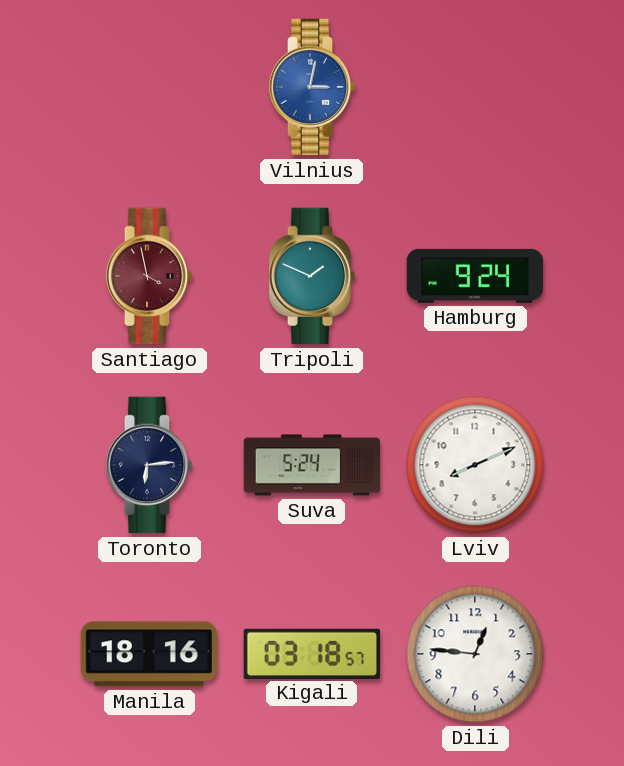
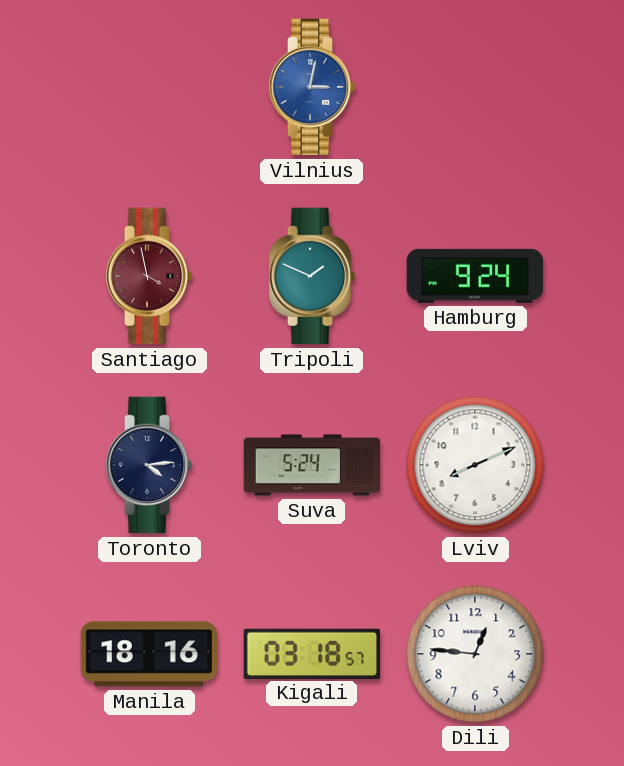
Toronto: 6:14 -> 4:14 (149, 465)
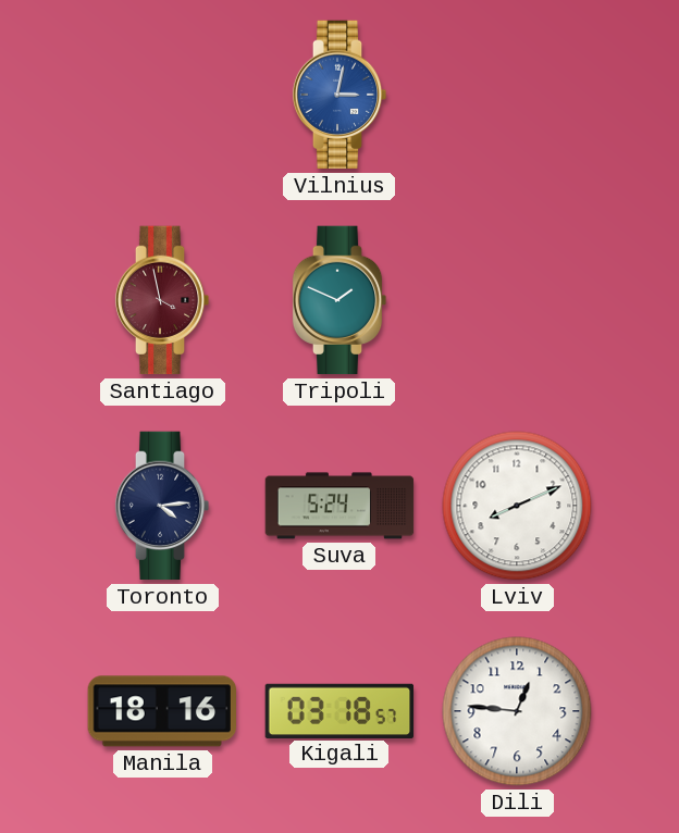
Hamburg: 9:24 -> none (475, 276)
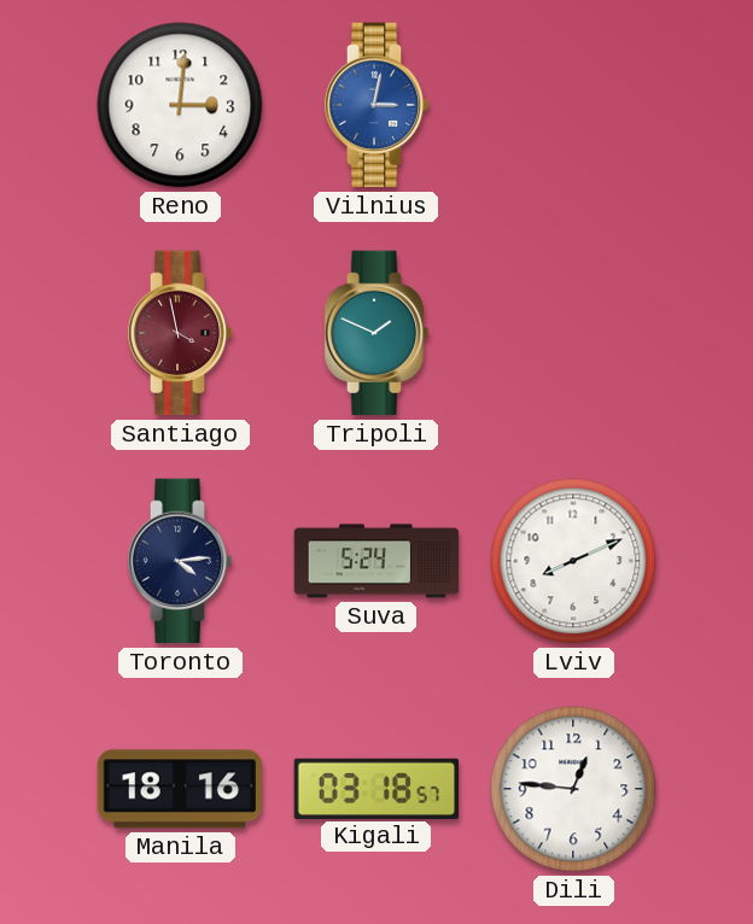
Reno: none -> 3:01 (180, 105)
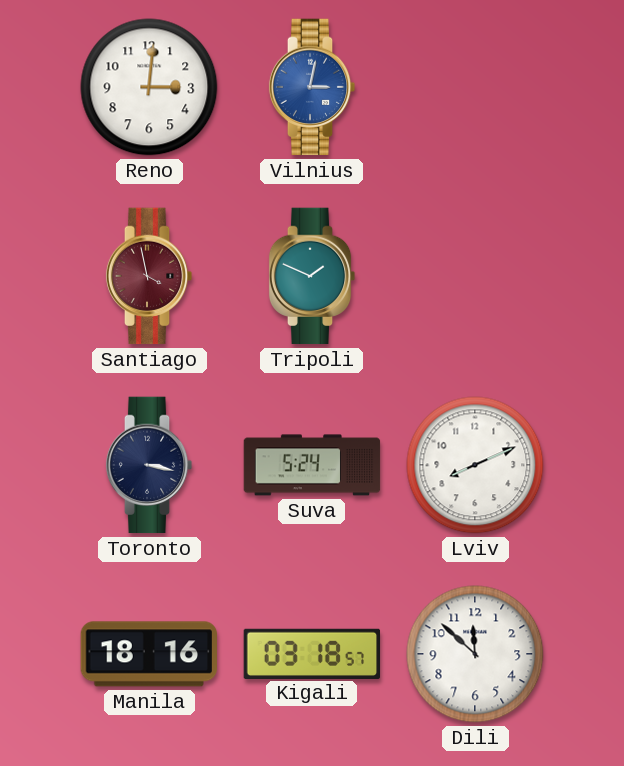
Toronto: 4:14 -> 3:17 (149, 465)
Dili: 12:46 -> 11:52 (475, 654)
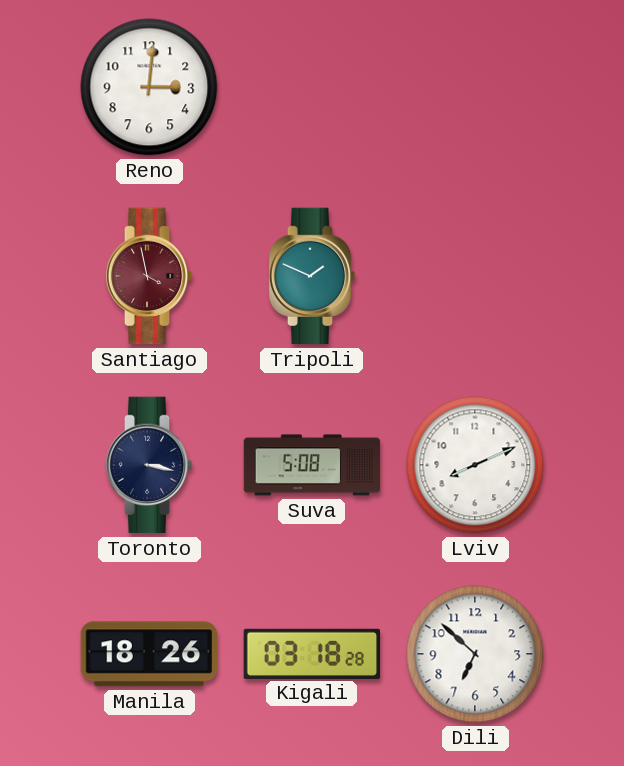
Vilnius: 3:02 -> none (312, 87)
Suva: 5:24 -> 5:08 (312, 465)
Manila: 18:16 -> 18:26 (149, 654)
Kigali: 03:18:57 -> 03:18:28 (312, 653)
Dili: 11:52 -> 6:52 (475, 654)
